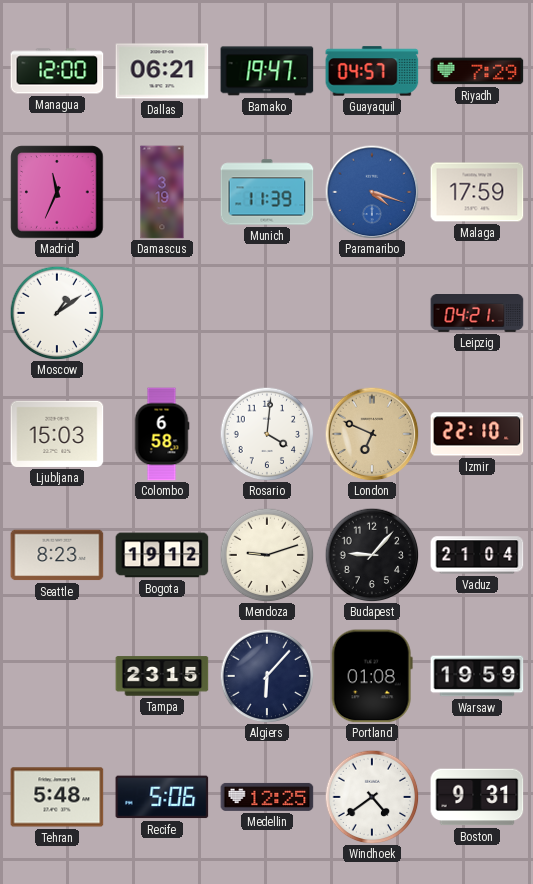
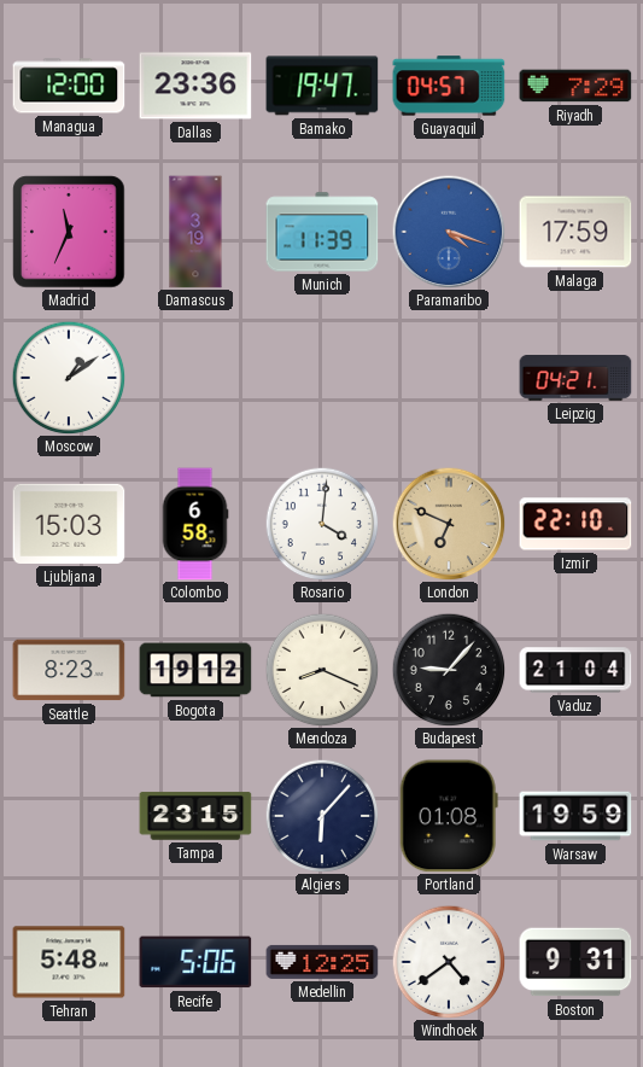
Dallas: 06:21 -> 23:36 (195, 86)
Mendoza: 9:12 -> 8:19 (322, 670)
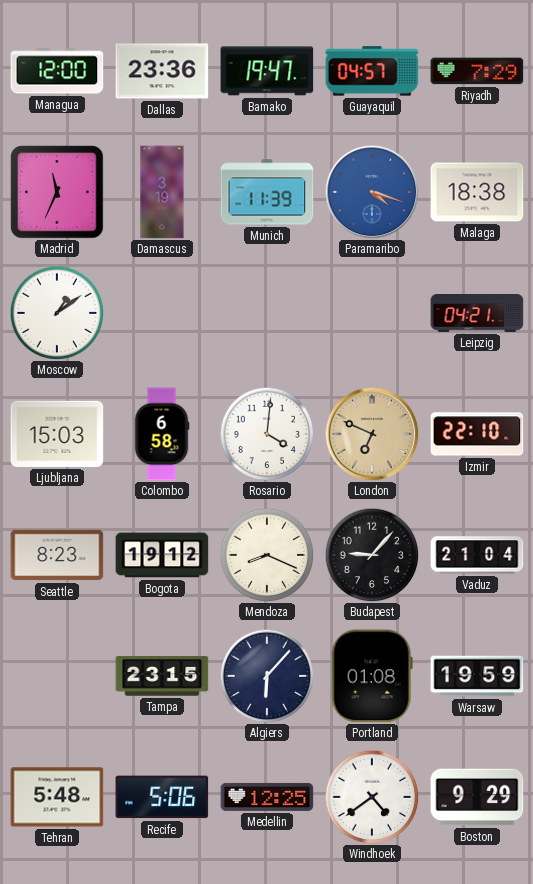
Malaga: 17:59 -> 18:38 (477, 192)
Boston: 9:31 -> 9:29 (477, 797)
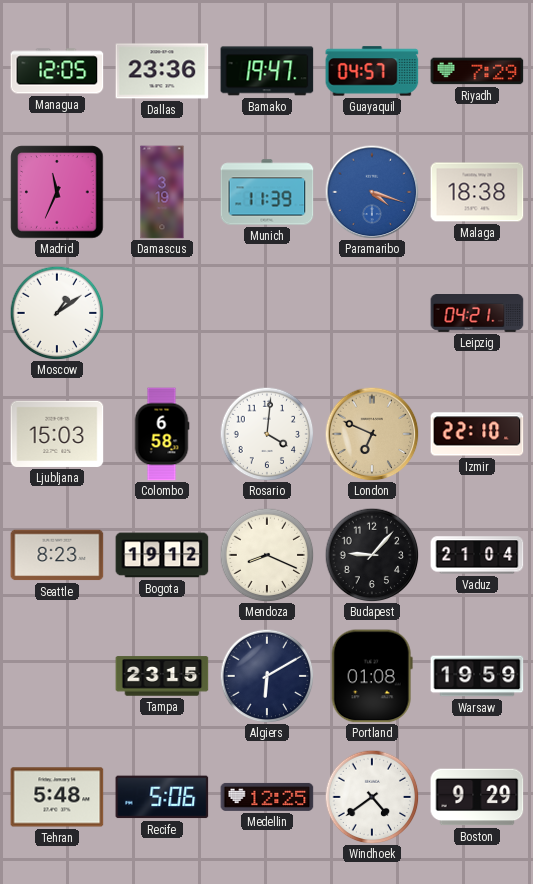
Managua: 12:00 -> 12:05 (57, 71)
Algiers: 6:07 -> 6:10 (267, 676)
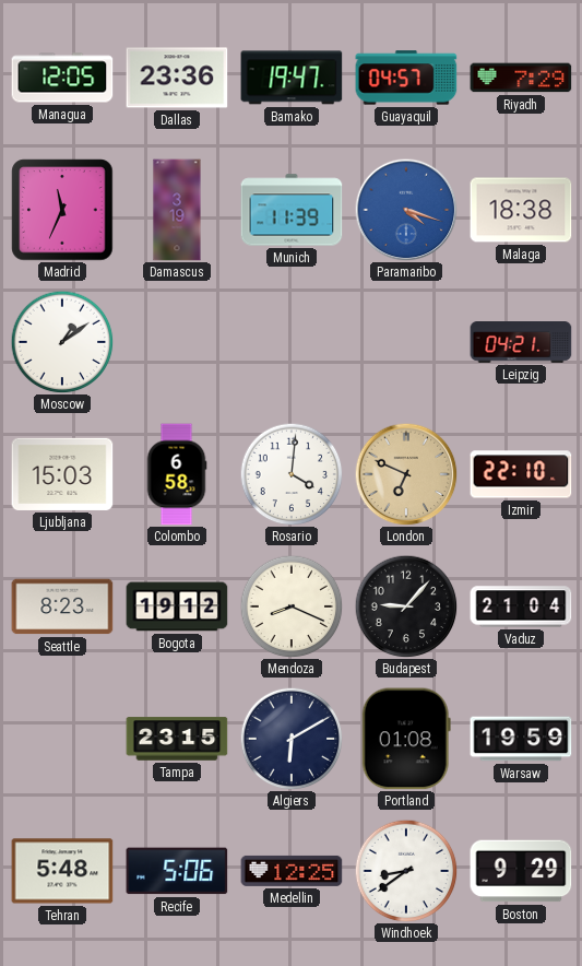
Windhoek: 4:39 -> 8:39 (406, 871)
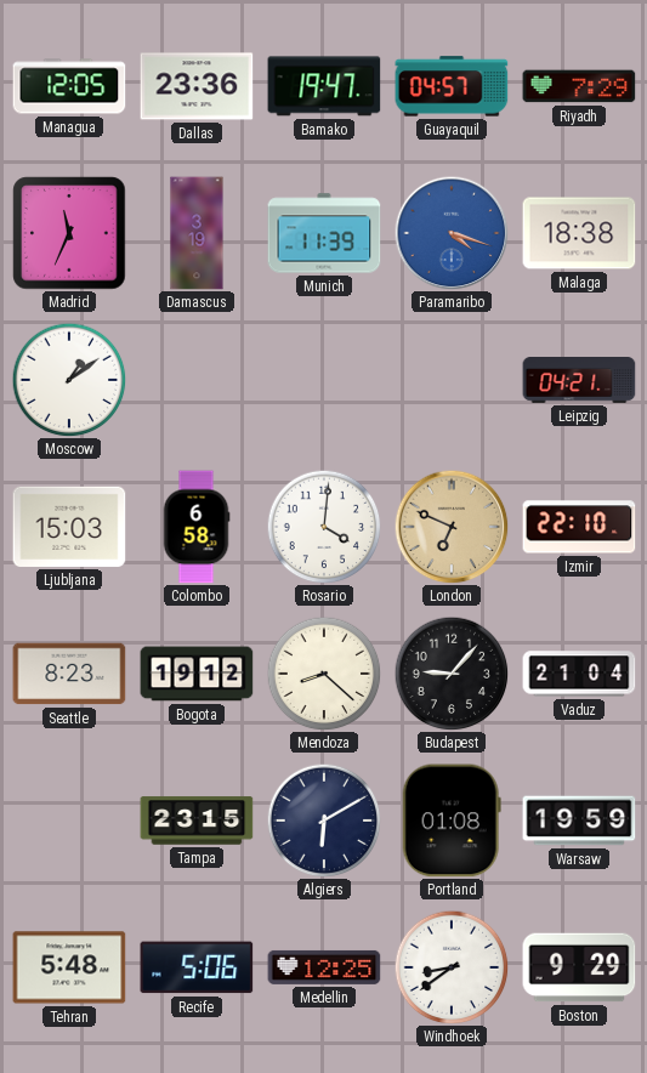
Mendoza: 8:19 -> 8:22 (324, 674)
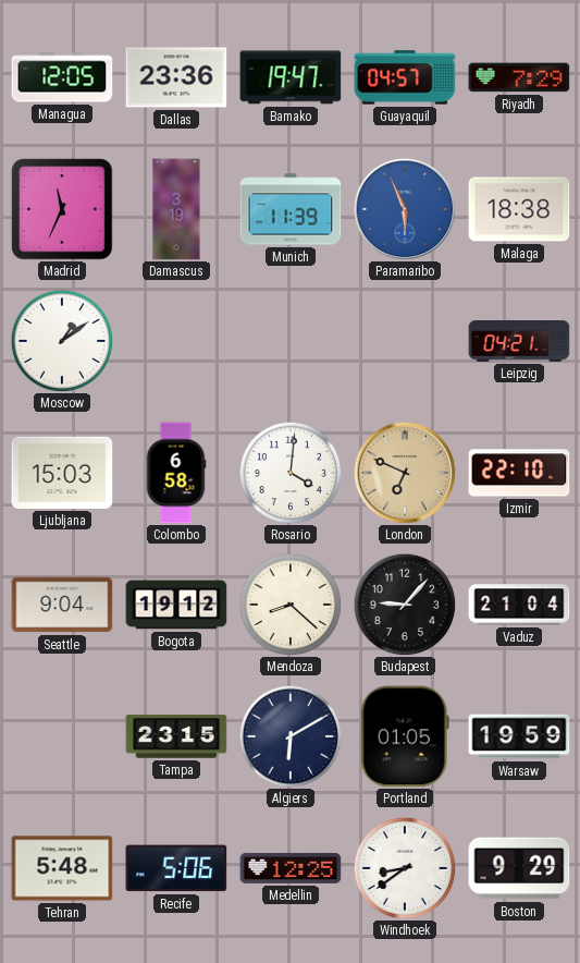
Paramaribo: 4:18 -> 5:56 (405, 209)
Seattle: 8:23 -> 9:04 (62, 605)
Portland: 01:08 -> 01:05 (405, 736)
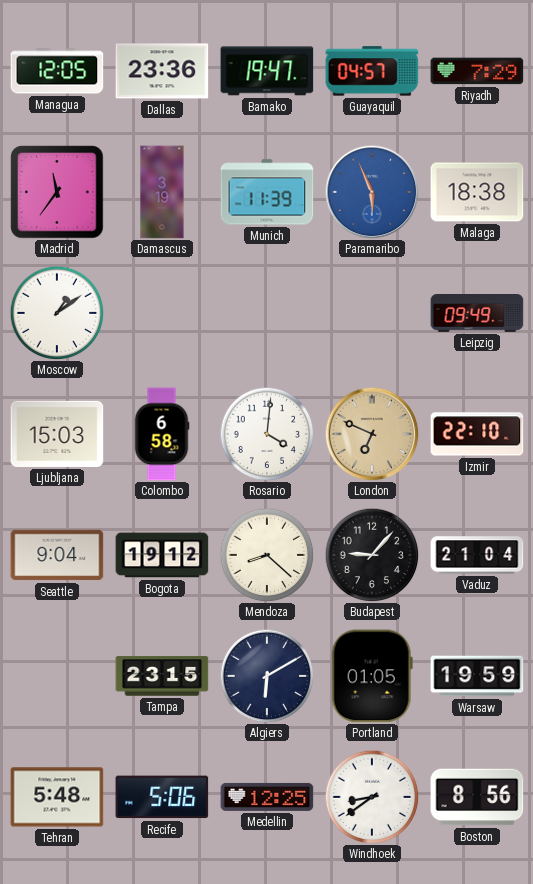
Madrid: 11:34 -> 11:36 (57, 192)
Leipzig: 04:21 -> 09:49 (477, 314)
Boston: 9:29 -> 8:56 (477, 797)
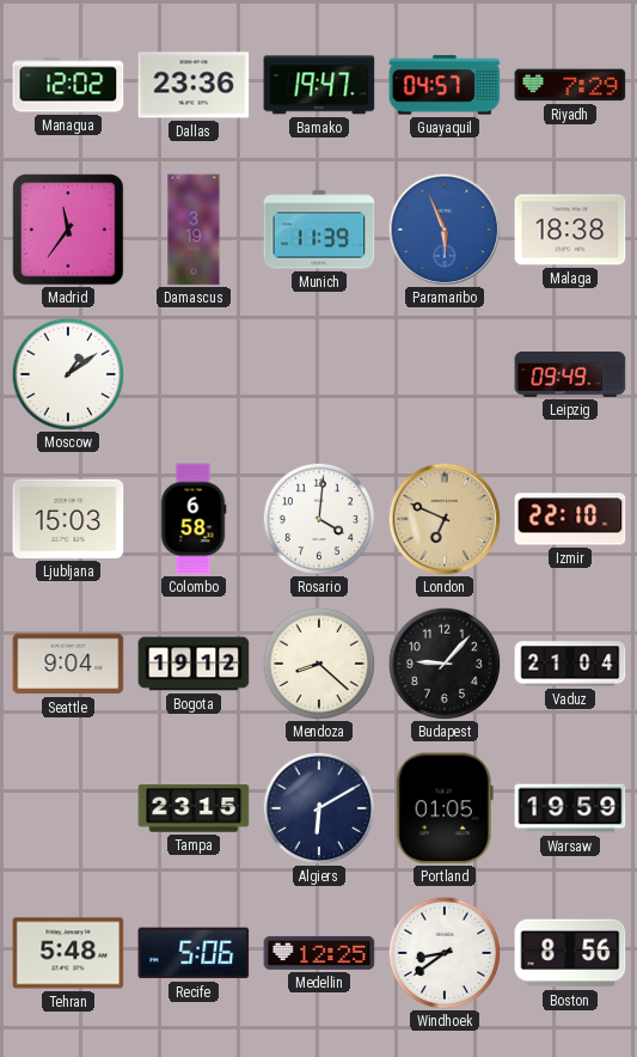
Managua: 12:05 -> 12:02 (68, 85)
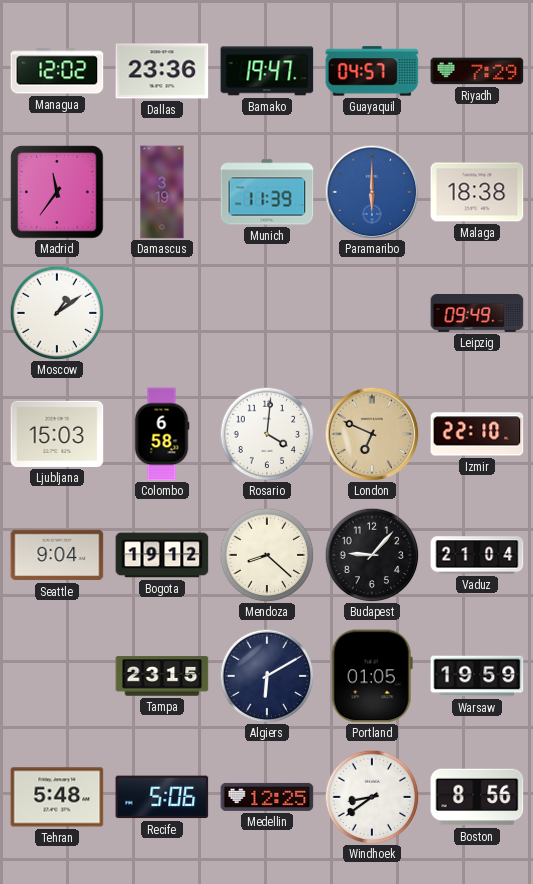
Paramaribo: 5:56 -> 6:00 (372, 192)
